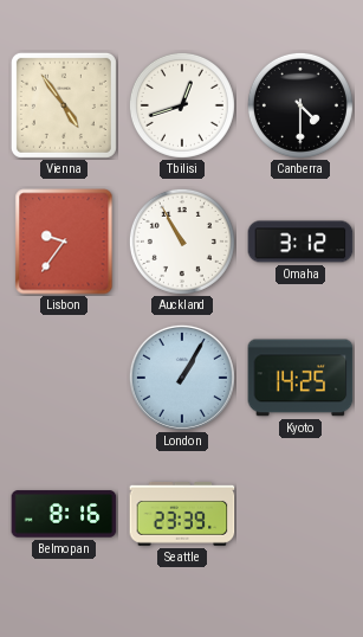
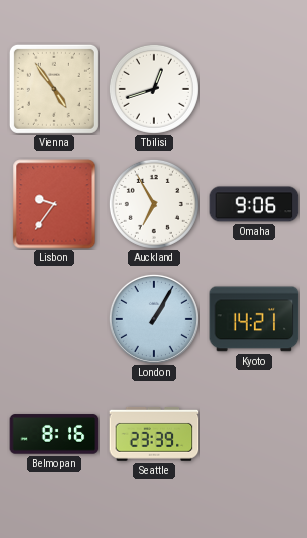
Canberra: 4:30 -> none (300, 105)
Auckland: 10:55 -> 6:55 (154, 204)
Omaha: 3:12 -> 9:06 (254, 204)
Kyoto: 14:25 -> 14:21 (254, 319)
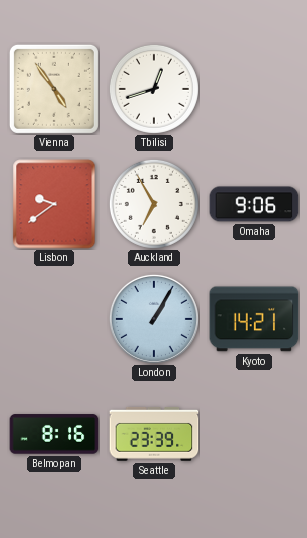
Lisbon: 9:36 -> 9:39 (54, 204)
